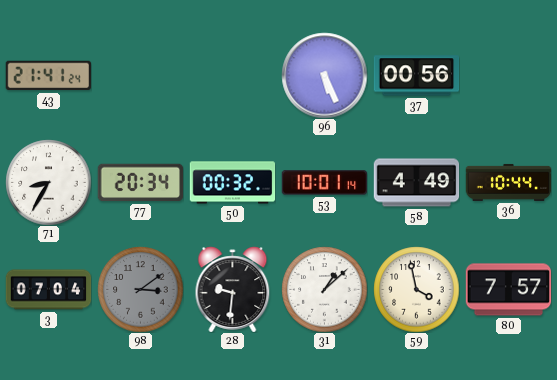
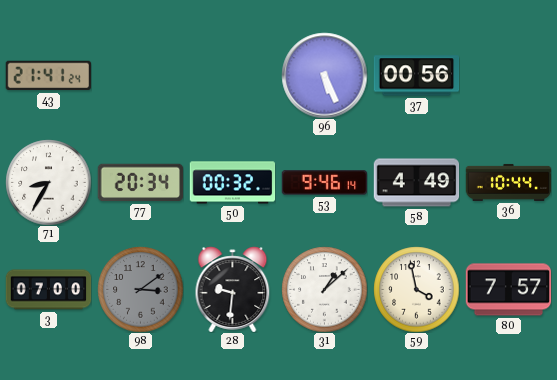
53: 10:01 -> 9:46 (324, 183)
3: 07:04 -> 07:00 (48, 290)
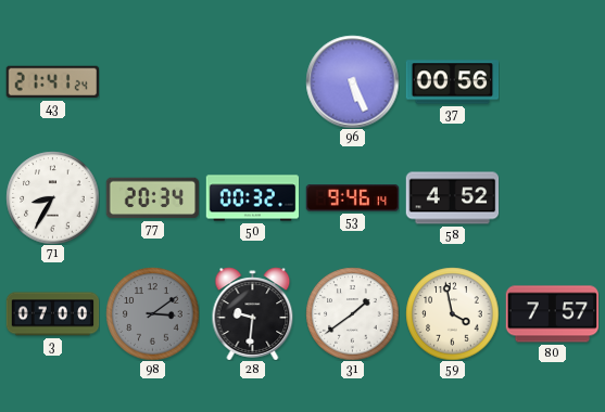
58: 4:49 -> 4:52 (452, 198)
36: 10:44 -> none (508, 182)
31: 1:08 -> 1:39 (352, 313)
